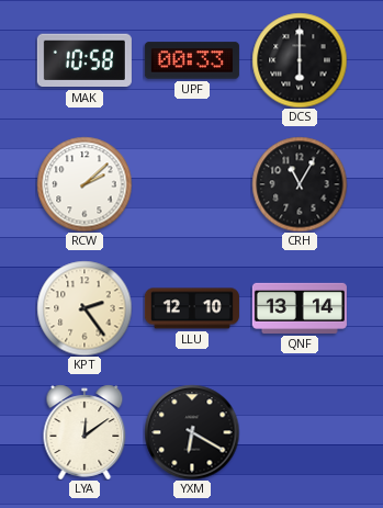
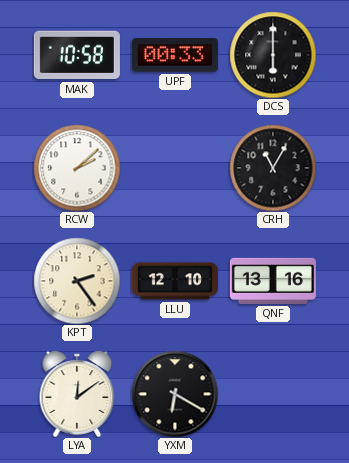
QNF: 13:14 -> 13:16 (273, 281)
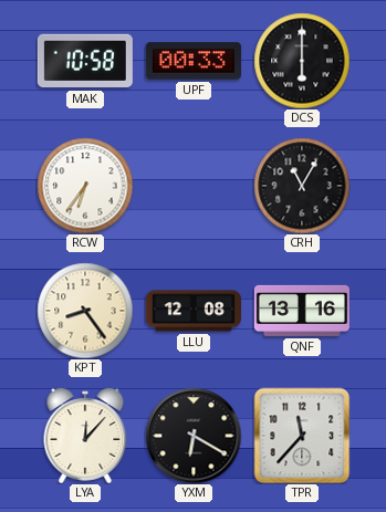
RCW: 2:08 -> 6:36 (85, 186)
KPT: 2:24 -> 8:24 (85, 311)
LLU: 12:10 -> 12:08 (194, 311)
LYA: 12:09 -> 12:07 (85, 436)
TPR: none -> 11:37 (302, 436)
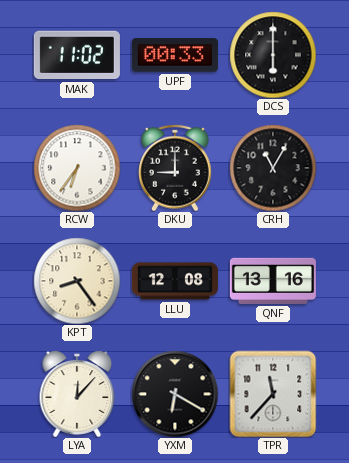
MAK: 10:58 -> 11:02 (77, 55)
DKU: none -> 9:00 (175, 168)
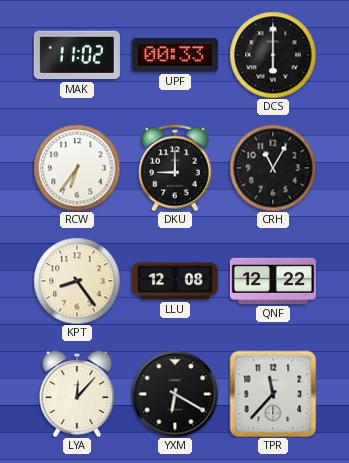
QNF: 13:16 -> 12:22 (273, 281)
